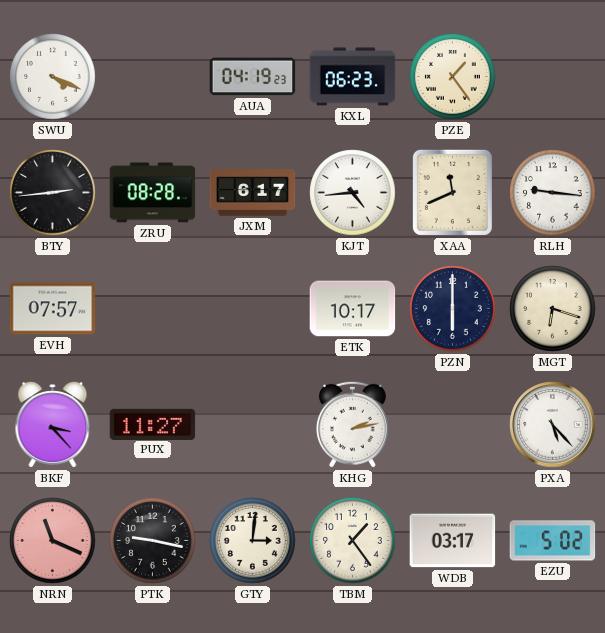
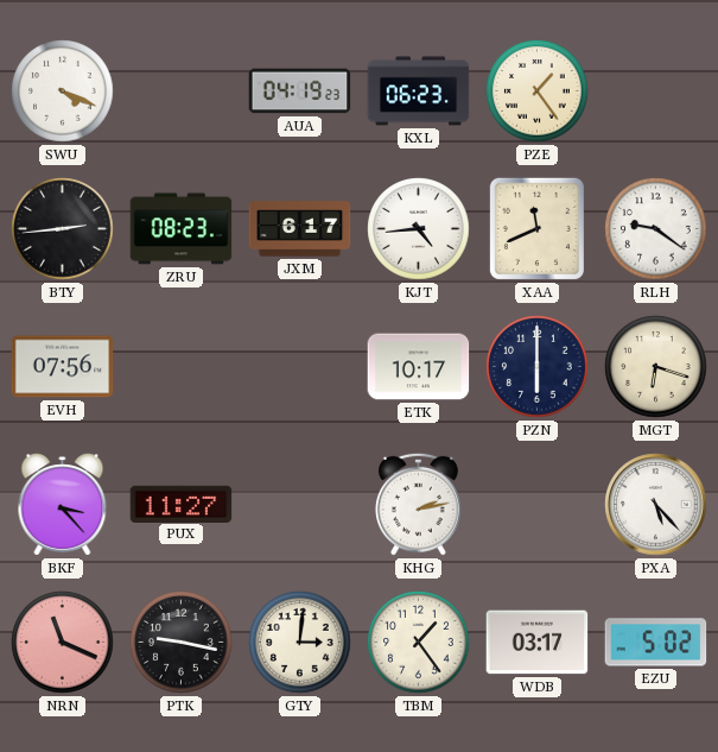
ZRU: 08:28 -> 08:23 (182, 229)
RLH: 9:16 -> 9:21 (656, 229)
EVH: 07:57 -> 07:56 (63, 367)
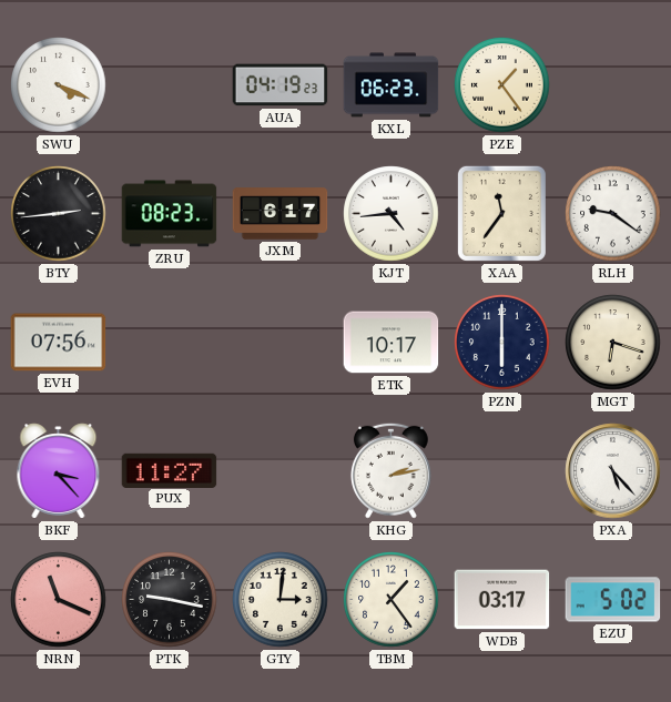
XAA: 11:41 -> 11:36 (501, 213)
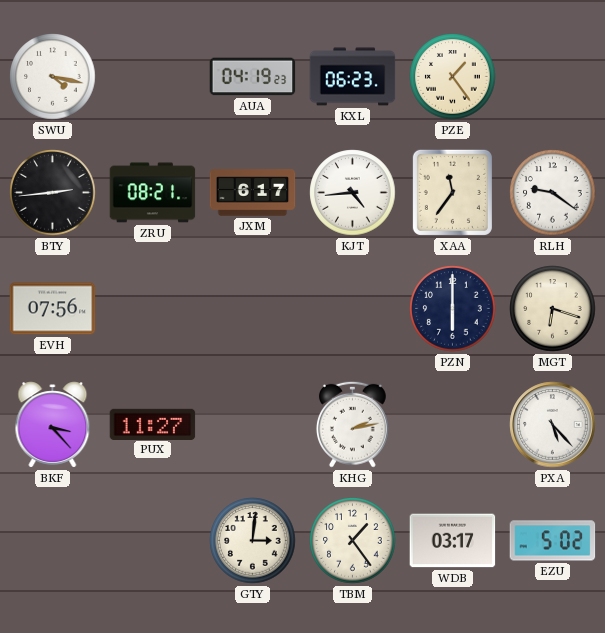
SWU: 4:19 -> 4:17 (53, 77)
ZRU: 08:23 -> 08:21 (153, 193)
ETK: 10:17 -> none (392, 343)
NRN: 11:19 -> none (59, 600)
PTK: 9:17 -> none (170, 600)
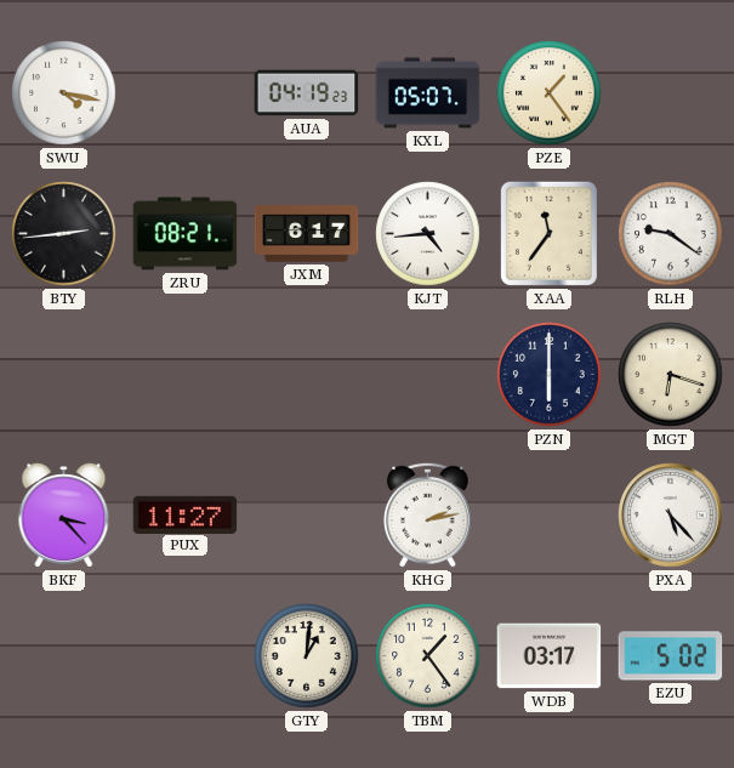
KXL: 06:23 -> 05:07 (428, 93)
EVH: 07:56 -> none (53, 309)
GTY: 3:01 -> 1:01 (307, 656)
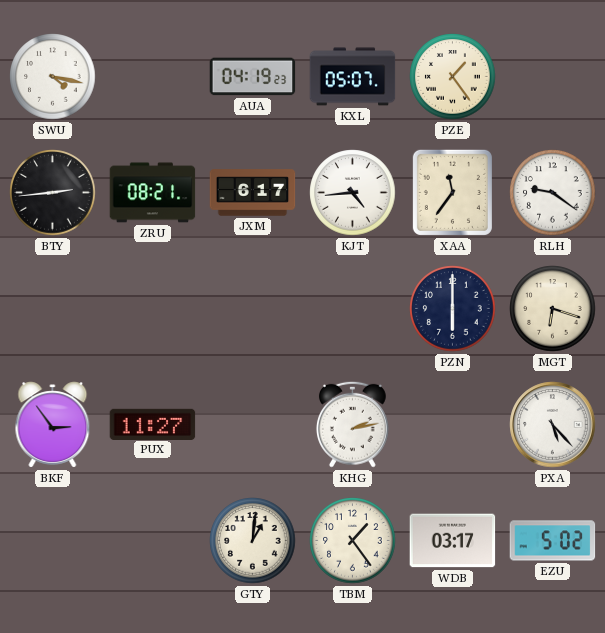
BKF: 3:23 -> 2:54 (53, 425)
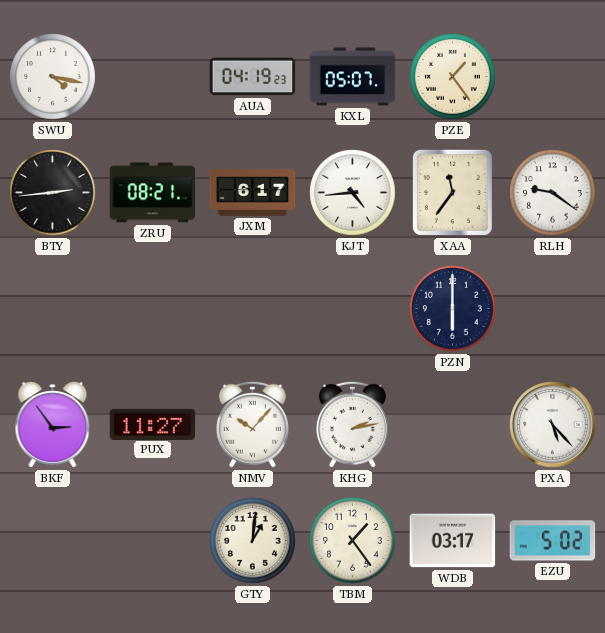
MGT: 6:18 -> none (553, 309)
NMV: none -> 10:07 (252, 424)
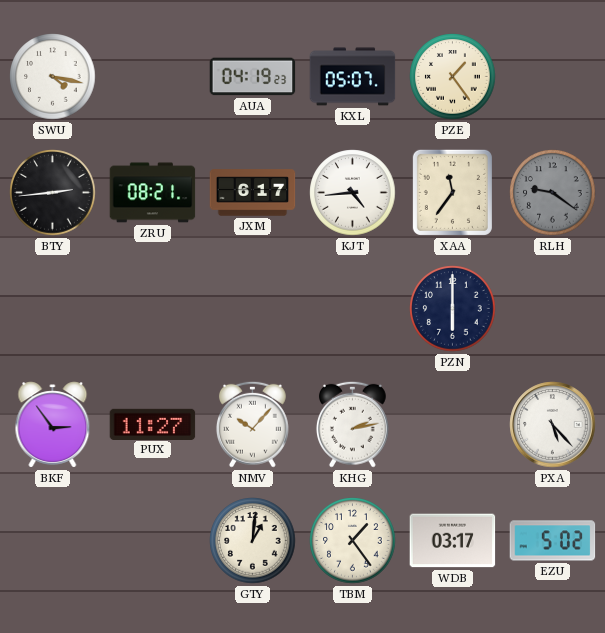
RLH dial: white -> grey (553, 193)
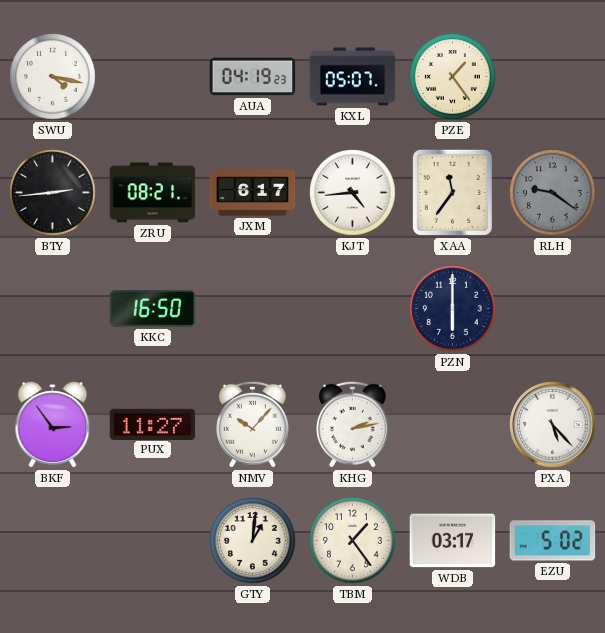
KKC: none -> 16:50 (153, 309)
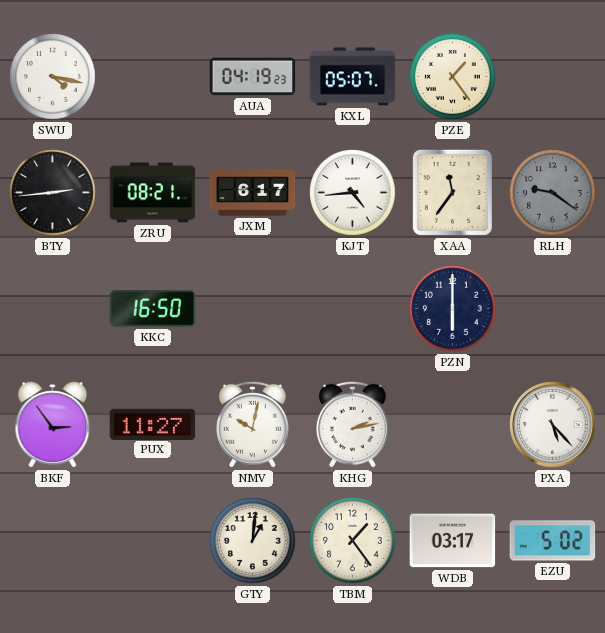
NMV: 10:07 -> 10:02 (252, 424)
